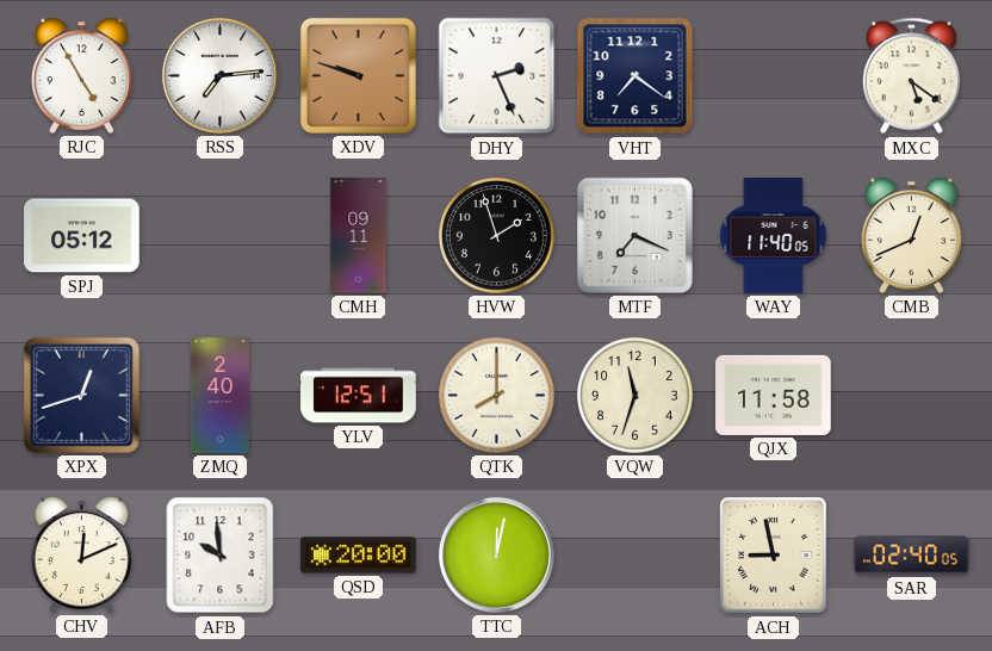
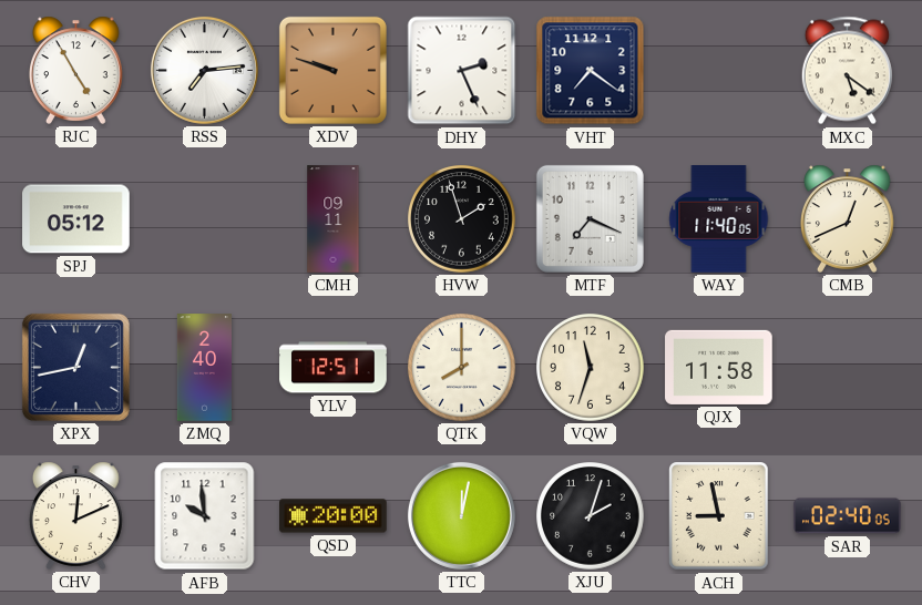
XPX: 12:42 -> 12:43 (75, 367)
XJU: none -> 2:03 (591, 516)
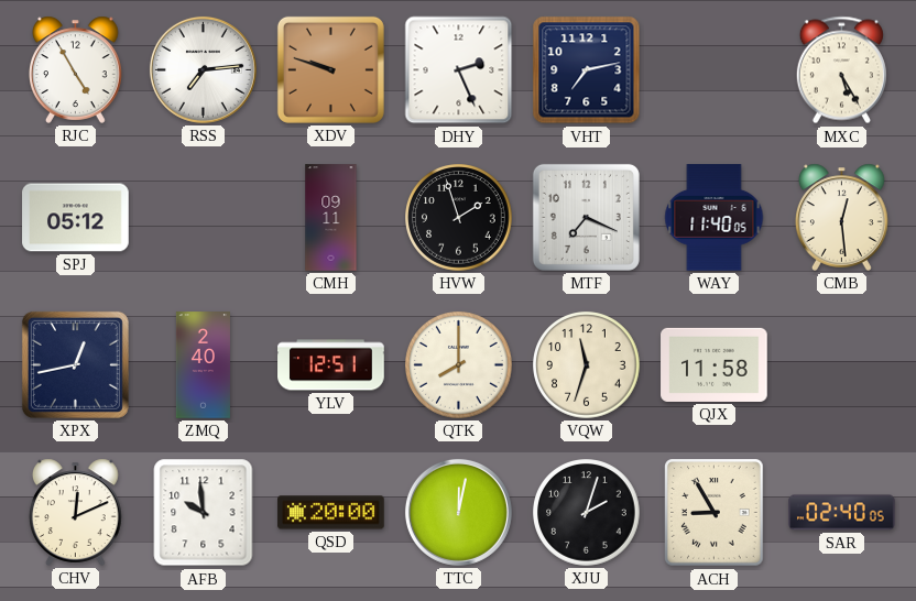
VHT: 7:21 -> 7:13 (587, 70)
MXC: 5:21 -> 5:25 (841, 70)
CMB: 12:41 -> 12:29 (842, 217)
ACH: 8:58 -> 8:55 (715, 513)
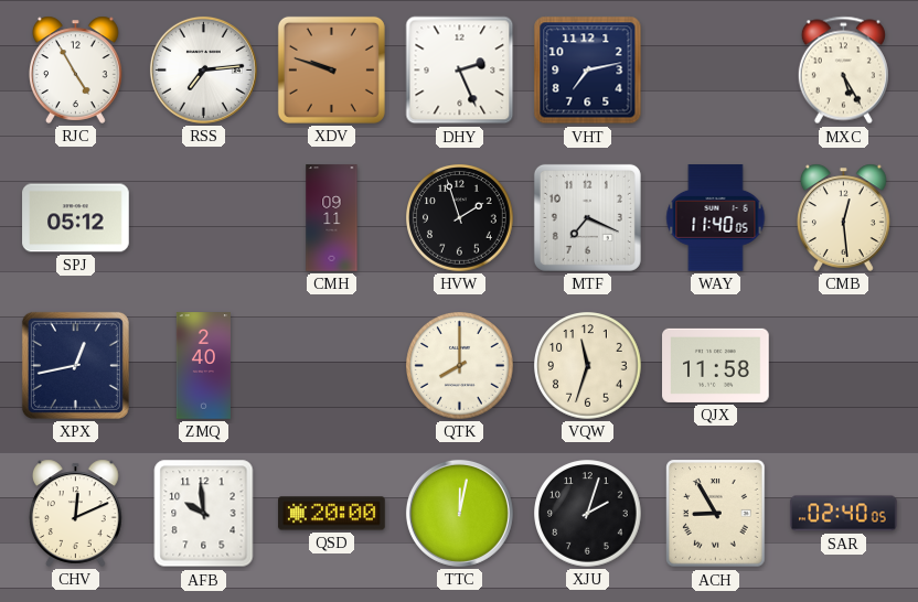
YLV: 12:51 -> none (331, 365)
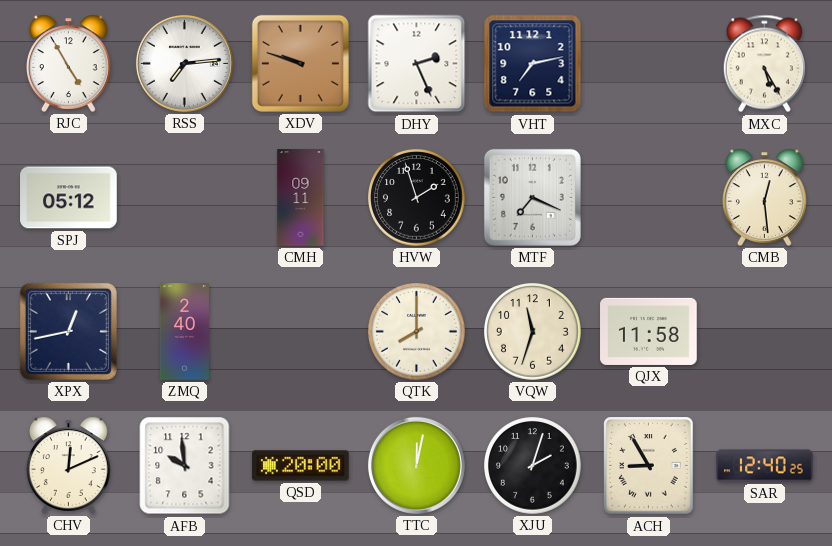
WAY: 11:40 -> none (716, 218)
SAR: 02:40 -> 12:40 (765, 466)
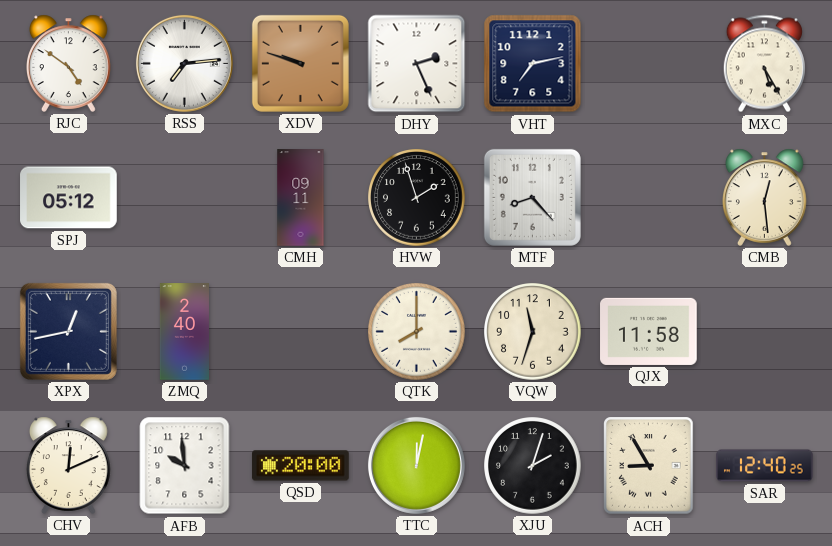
RJC: 4:55 -> 4:51 (69, 63)
MTF: 7:19 -> 8:23 (532, 197)
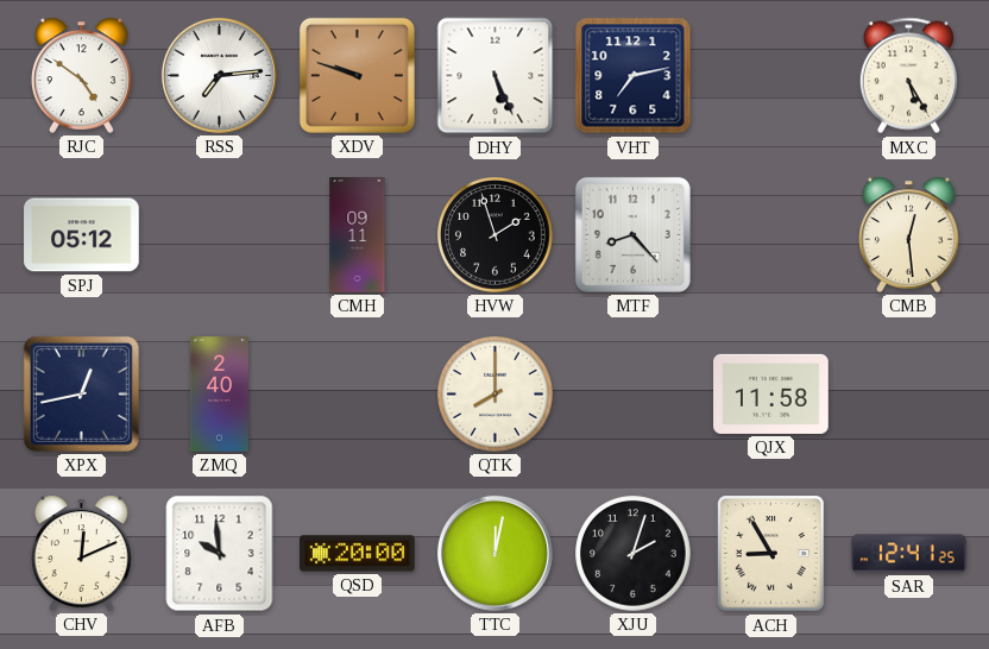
DHY: 2:26 -> 5:26 (496, 76)
VQW: 11:33 -> none (533, 332)
SAR: 12:40 -> 12:41 (909, 554)
